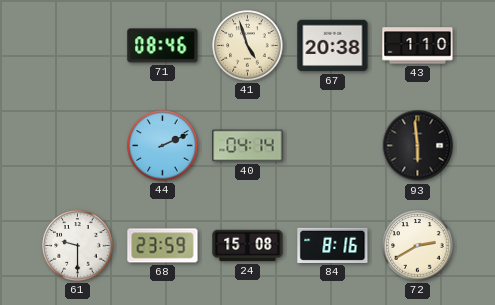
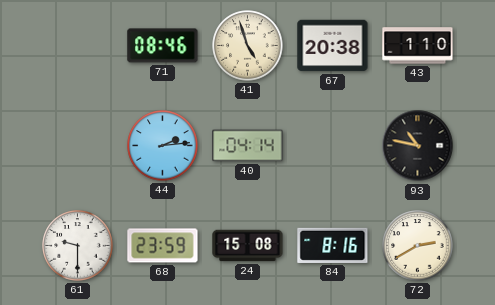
44: 2:11 -> 2:14 (163, 146)
93: 5:59 -> 10:47 (418, 146)
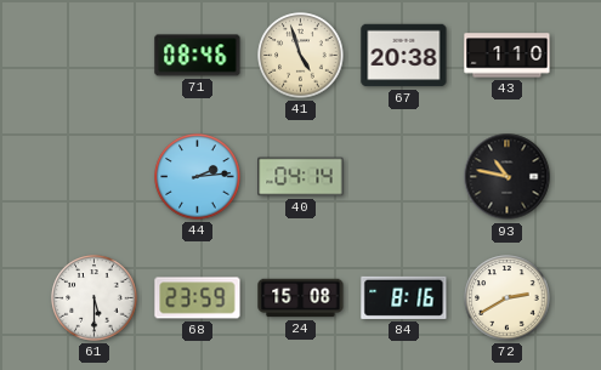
61: 9:30 -> 5:30 (95, 298)
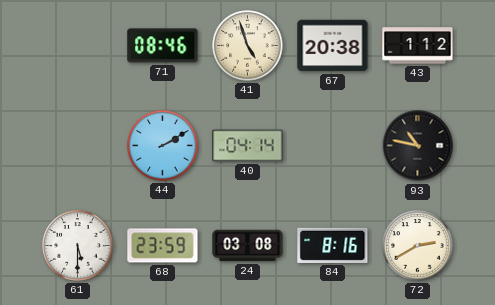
43: 1:10 -> 1:12 (418, 46)
44: 2:14 -> 2:10 (163, 146)
24: 15:08 -> 03:08 (248, 246)
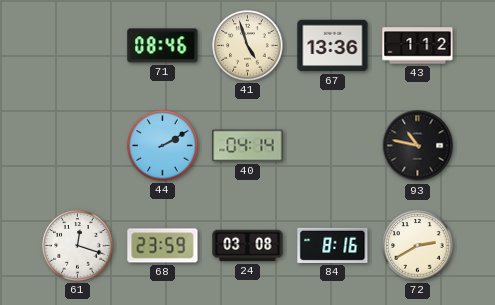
67: 20:38 -> 13:36 (333, 46)
61: 5:30 -> 12:18 (78, 246)
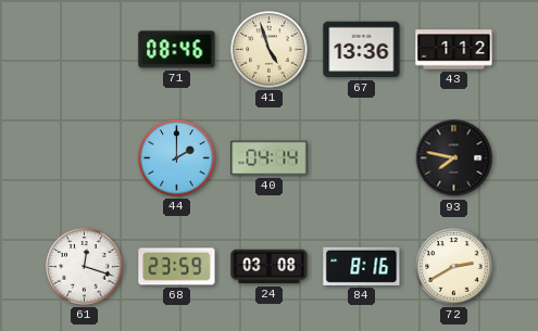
44: 2:10 -> 2:00 (177, 158)
93: 10:47 -> 7:47 (454, 158)
